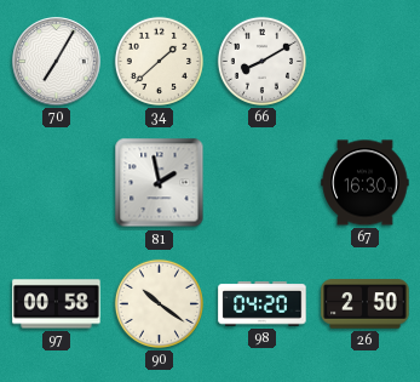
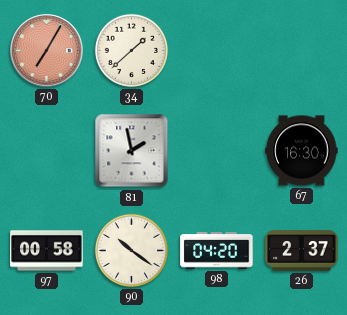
70 dial: white -> salmon (47, 51)
66: 8:10 -> none (261, 61)
26: 2:50 -> 2:37 (302, 251)
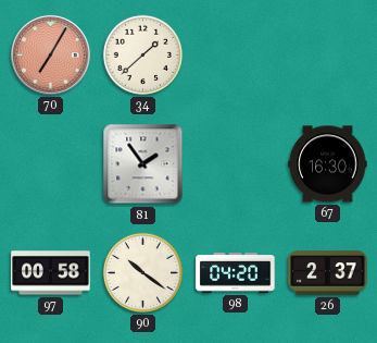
81: 1:58 -> 1:54 (143, 164)
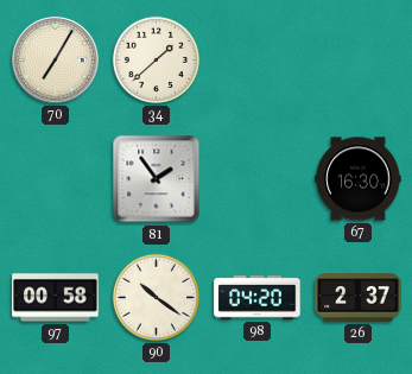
70 dial: salmon -> cream (56, 61)
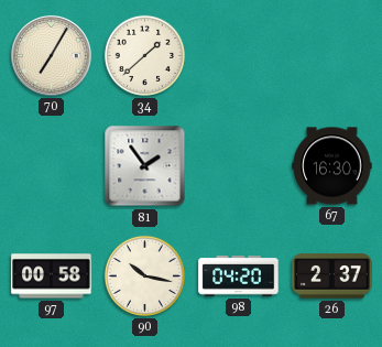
90: 10:21 -> 10:17 (144, 275)
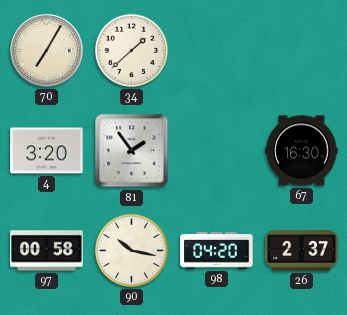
4: none -> 3:20 (47, 151)
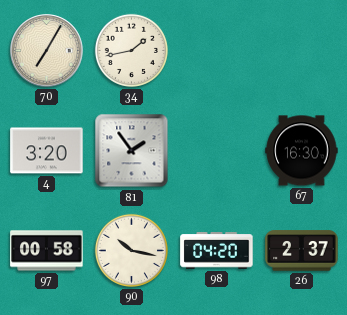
34: 1:38 -> 1:43 (131, 50)
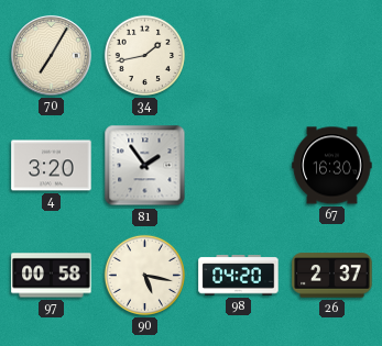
90: 10:17 -> 5:17 (144, 275)
